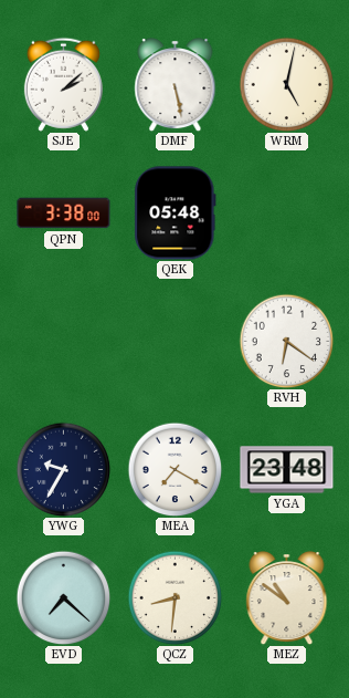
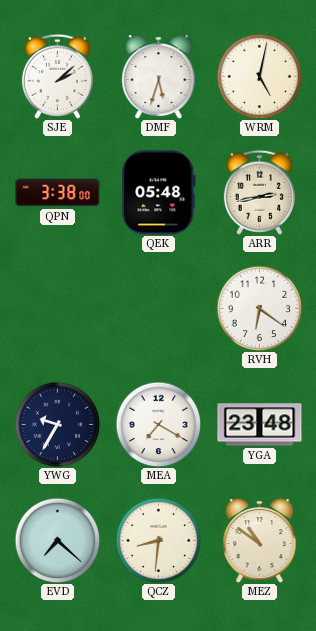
DMF: 5:28 -> 5:33 (159, 77)
ARR: none -> 2:43 (259, 192)
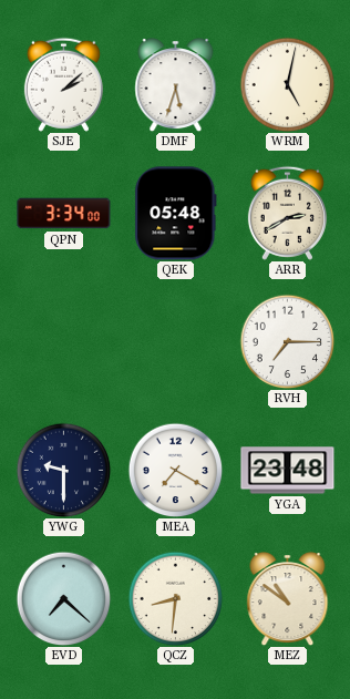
QPN: 3:38 -> 3:34 (64, 214)
ARR: 2:43 -> 2:40 (287, 213)
RVH: 6:21 -> 7:15 (287, 341)
YWG: 9:35 -> 9:30 (63, 470)
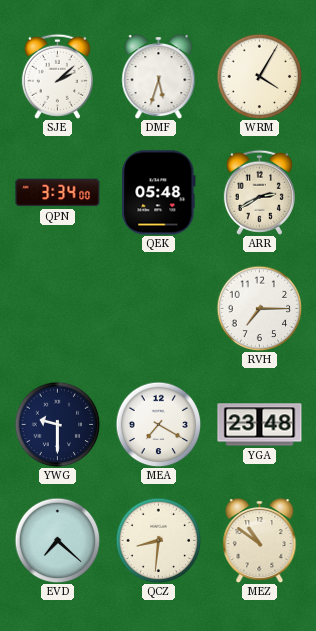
WRM: 5:02 -> 4:05 (259, 76)
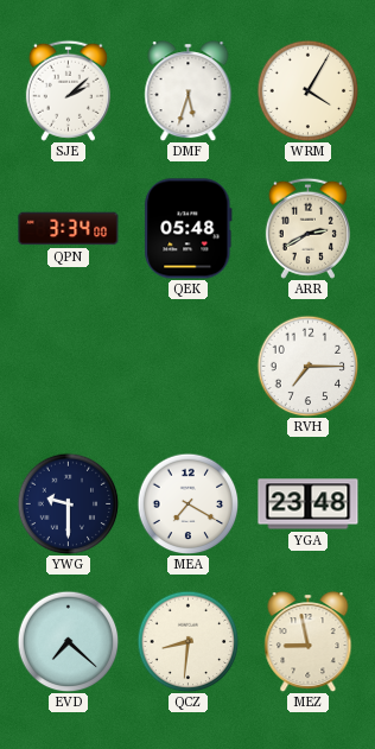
MEZ: 10:51 -> 8:58 (309, 642)
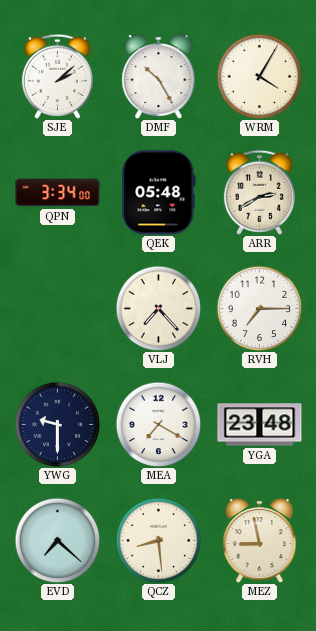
DMF: 5:33 -> 10:25 (159, 77)
VLJ: none -> 7:23 (158, 308)
QCZ: 8:31 -> 8:29 (158, 540)
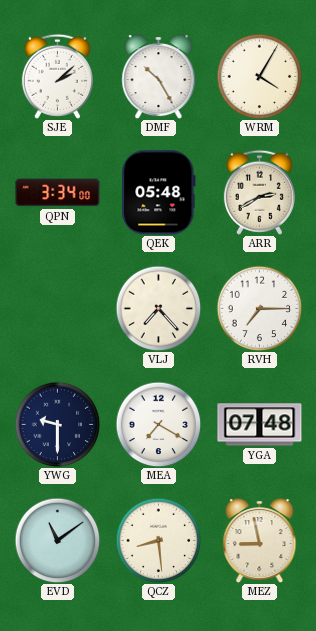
YGA: 23:48 -> 07:48 (260, 425)
EVD: 7:22 -> 11:09 (57, 540)
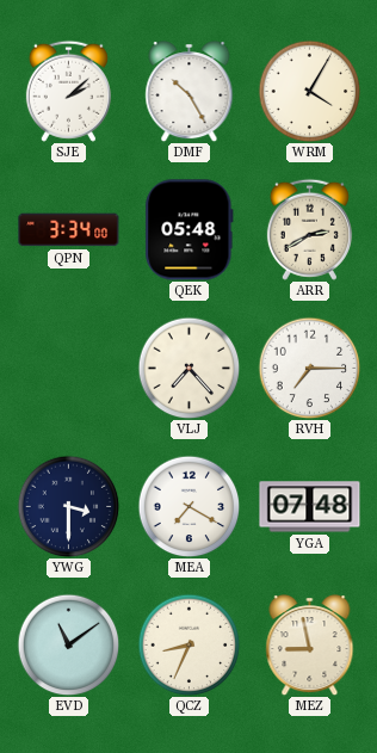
YWG: 9:30 -> 3:30 (68, 506)
QCZ: 8:29 -> 8:34 (188, 644)
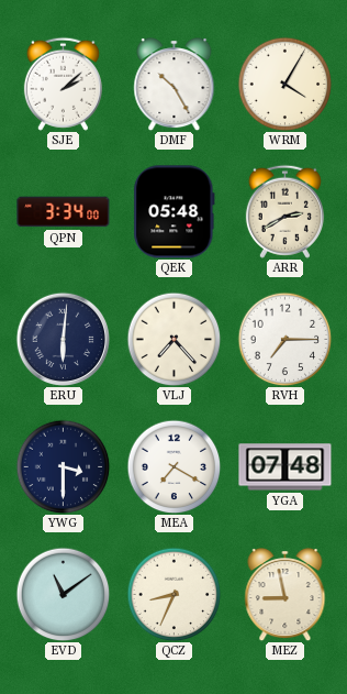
ERU: none -> 6:01 (63, 339)
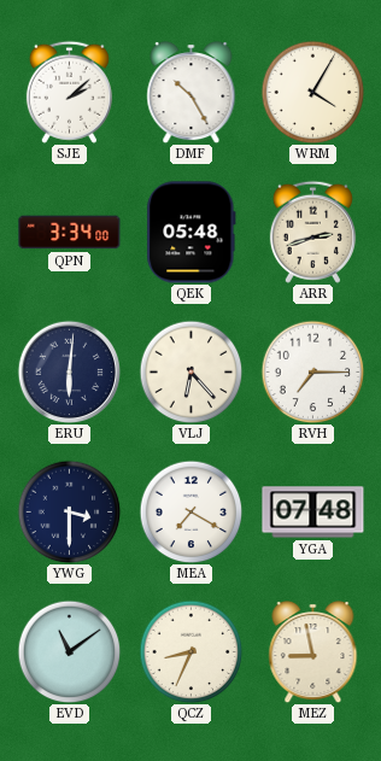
ARR: 2:40 -> 2:42 (312, 232)
VLJ: 7:23 -> 6:23 (190, 371)
